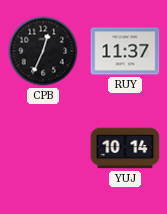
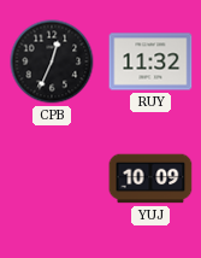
RUY: 11:37 -> 11:32 (150, 61)
YUJ: 10:14 -> 10:09 (150, 178)
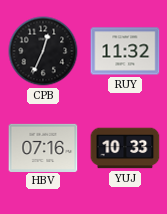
HBV: none -> 07:16 (43, 147)
YUJ: 10:09 -> 10:33 (125, 148)
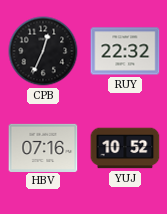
RUY: 11:32 -> 22:32 (125, 51)
YUJ: 10:33 -> 10:52 (125, 148)
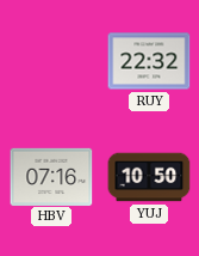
CPB: 12:34 -> none (43, 51)
YUJ: 10:52 -> 10:50 (149, 177)
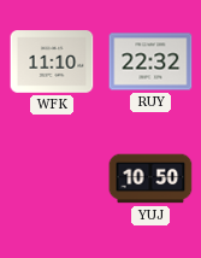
WFK: none -> 11:10 (52, 61)
HBV: 07:16 -> none (51, 176)
